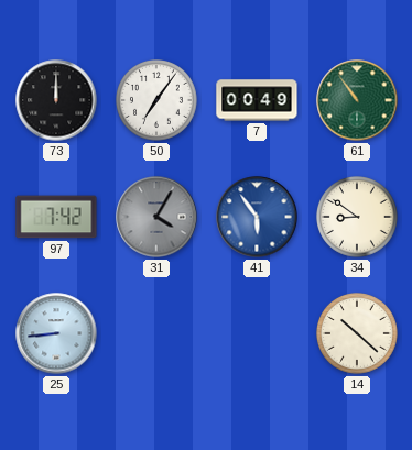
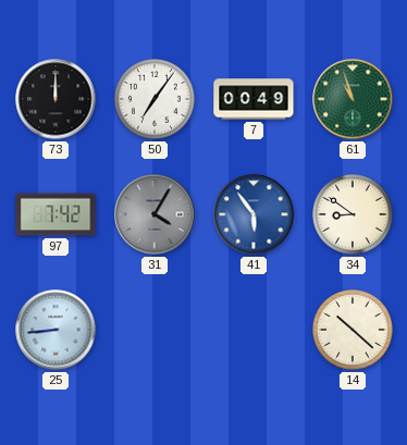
61: 10:54 -> 10:57 (353, 99)
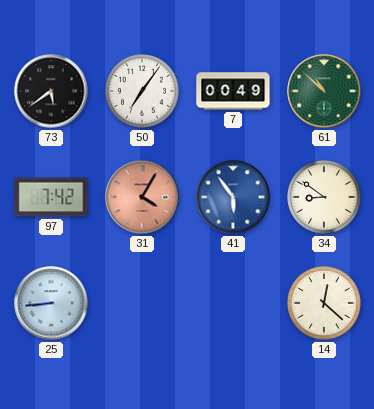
73: 12:00 -> 5:39 (51, 91)
61: 10:57 -> 10:52 (324, 91)
31 dial: grey -> salmon (142, 197)
14: 10:22 -> 12:22 (325, 304)
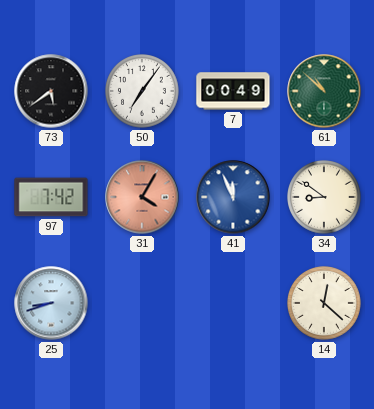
41: 5:54 -> 11:56 (233, 197)
25: 8:44 -> 8:42 (51, 303)
